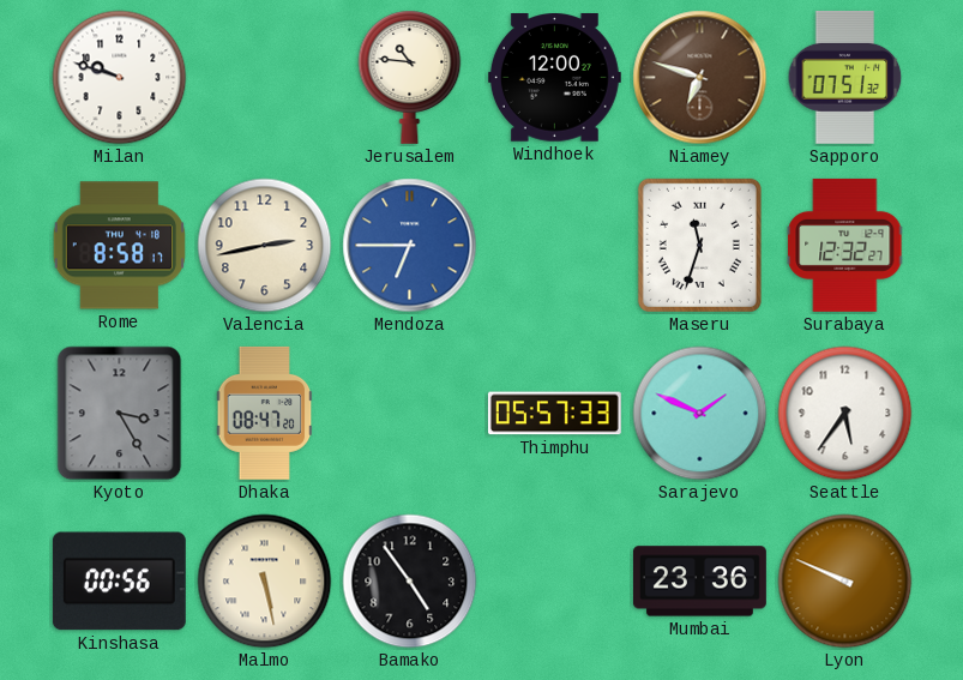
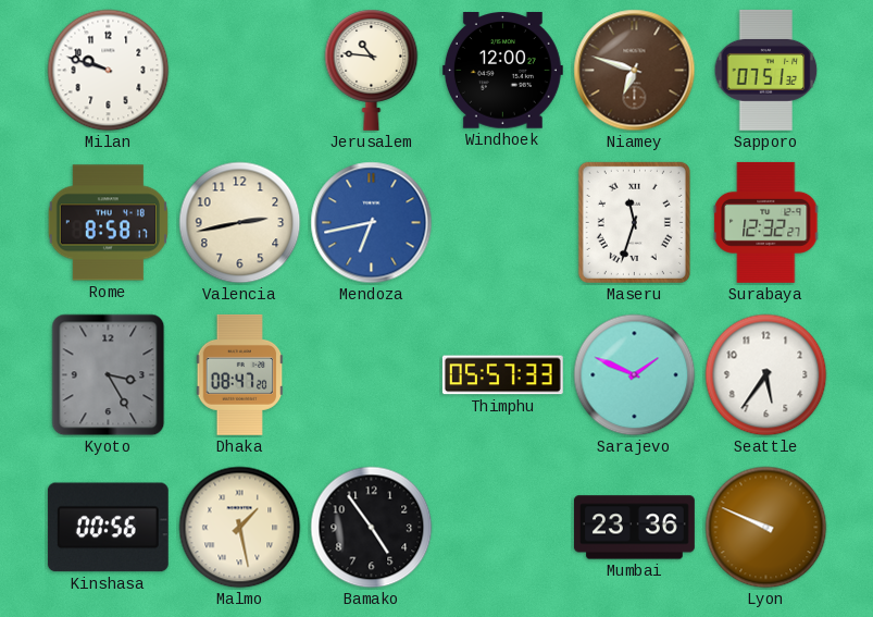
Mendoza: 6:45 -> 6:43 (372, 223)
Malmo: 5:28 -> 1:28 (240, 528)
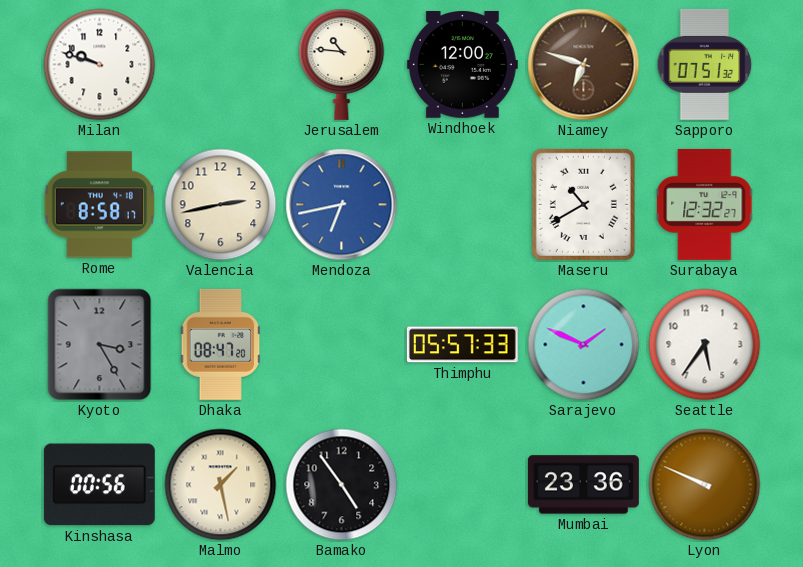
Maseru: 11:33 -> 10:40 (583, 204)
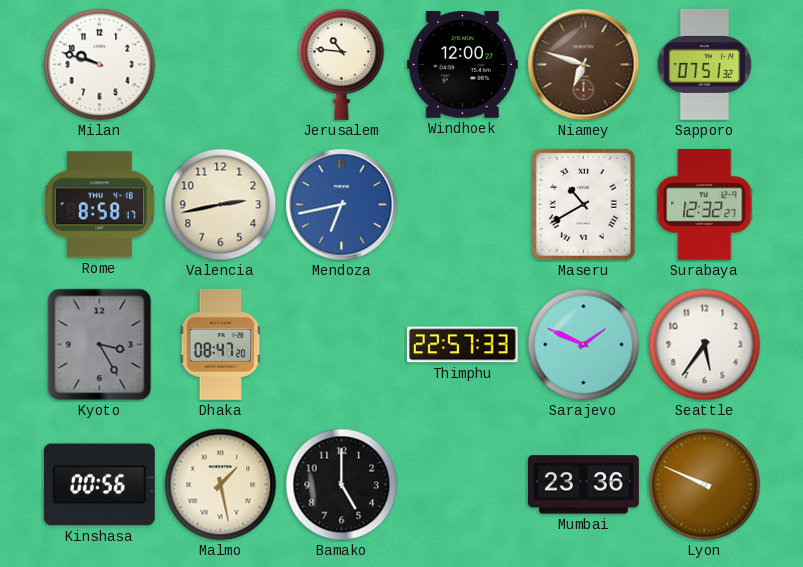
Thimphu: 05:57 -> 22:57 (462, 345)
Bamako: 4:54 -> 5:00 (342, 485)
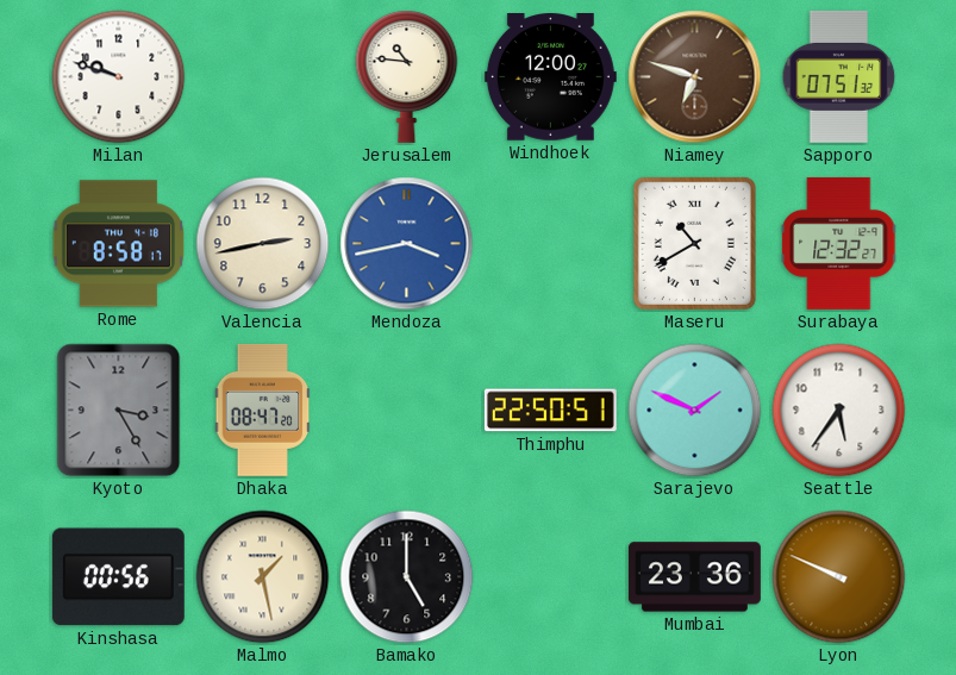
Mendoza: 6:43 -> 3:43 (407, 244)
Thimphu: 22:57 -> 22:50 (550, 411)
